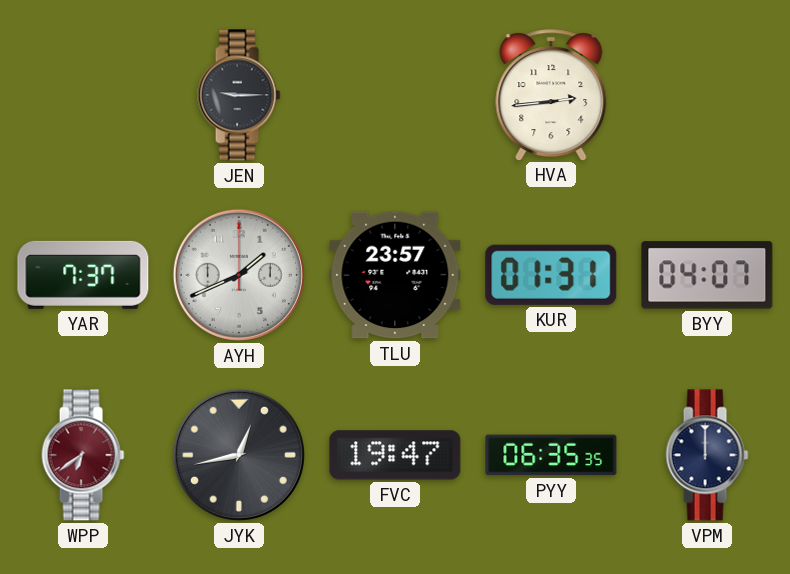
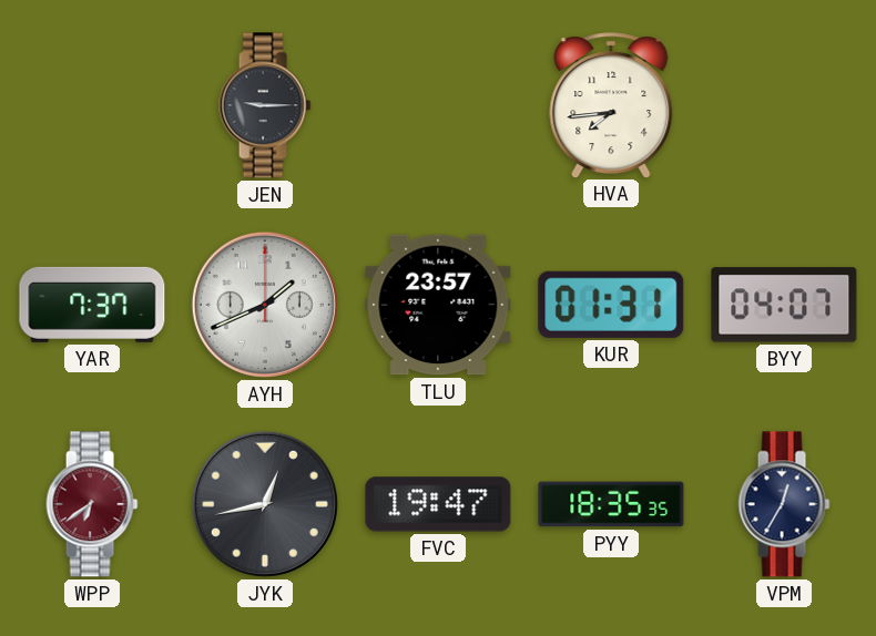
HVA: 2:44 -> 7:44 (611, 105)
PYY: 06:35 -> 18:35 (611, 504)
VPM: 12:00 -> 12:35 (784, 504)
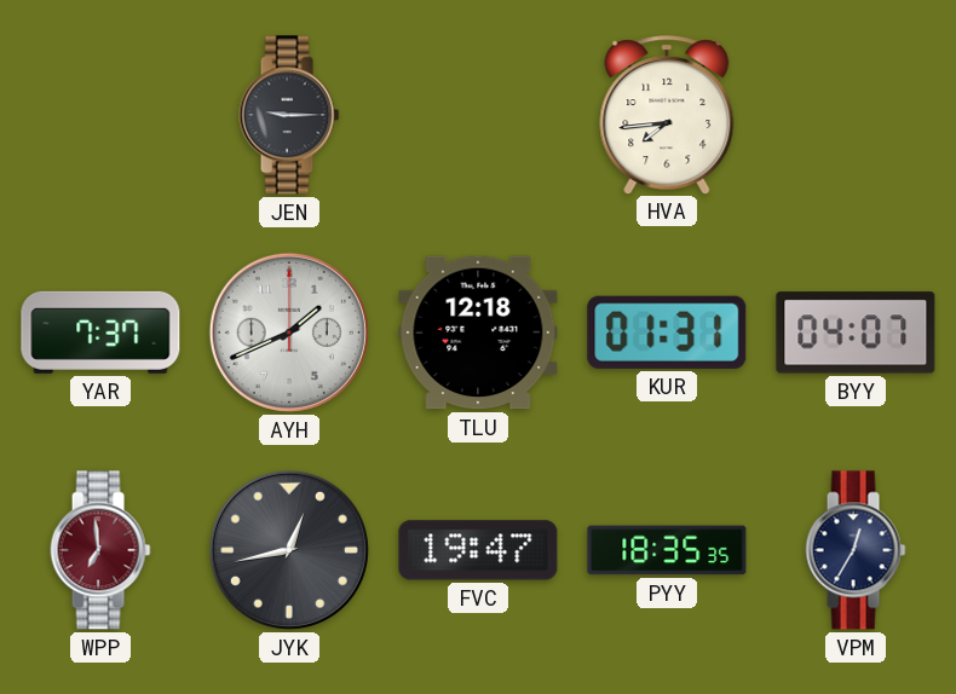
TLU: 23:57 -> 12:18 (478, 332)
WPP: 6:39 -> 6:59 (100, 550)
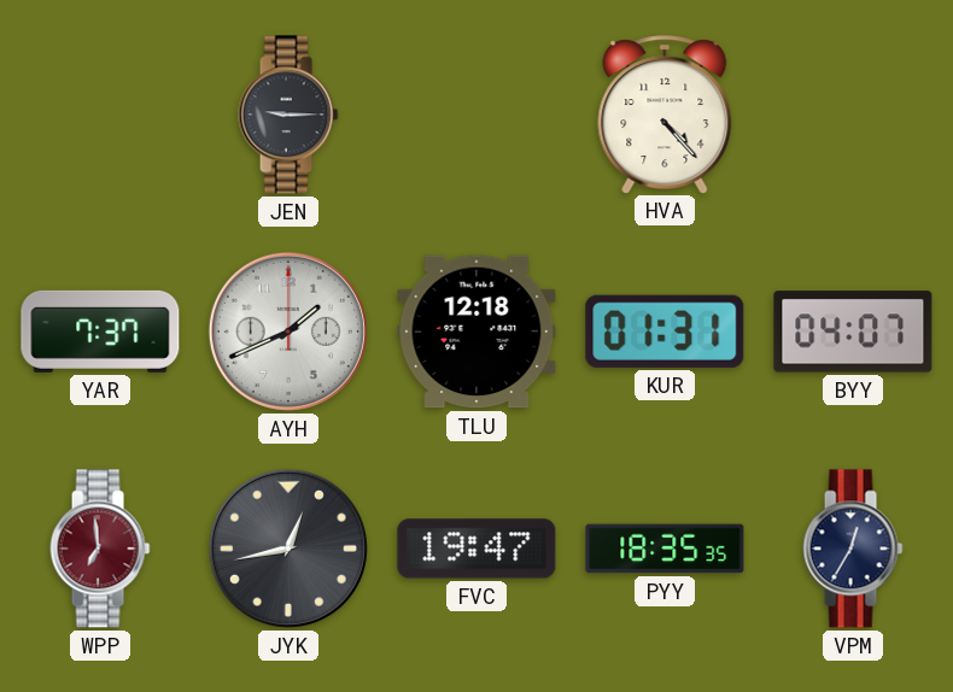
HVA: 7:44 -> 4:23 (665, 115)
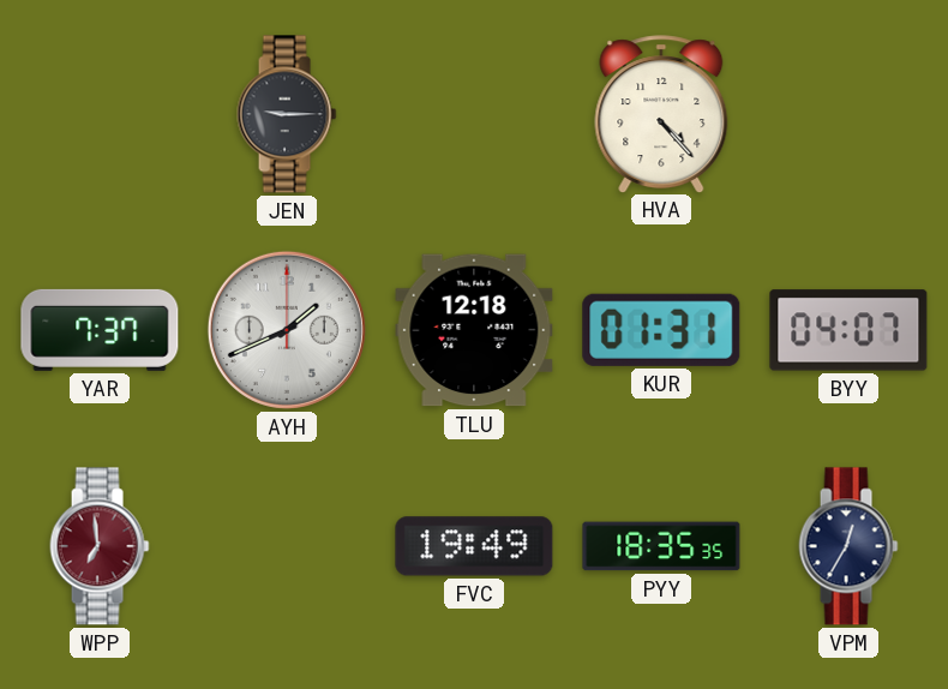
JYK: 12:43 -> none (288, 549)
FVC: 19:47 -> 19:49 (474, 546)
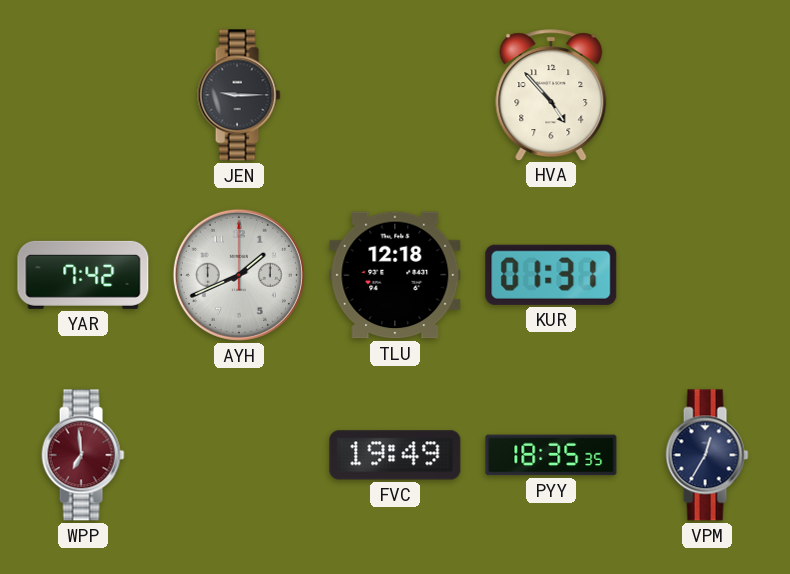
HVA: 4:23 -> 4:53 (551, 95)
YAR: 7:37 -> 7:42 (83, 275)
BYY: 04:07 -> none (848, 330)
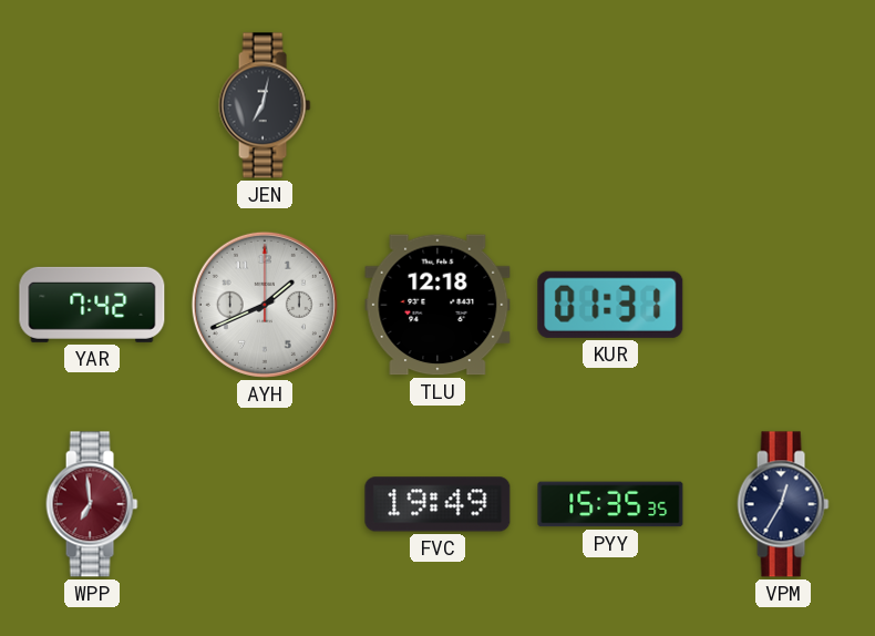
JEN: 9:15 -> 7:02 (265, 105)
HVA: 4:53 -> none (551, 95)
PYY: 18:35 -> 15:35 (610, 504)
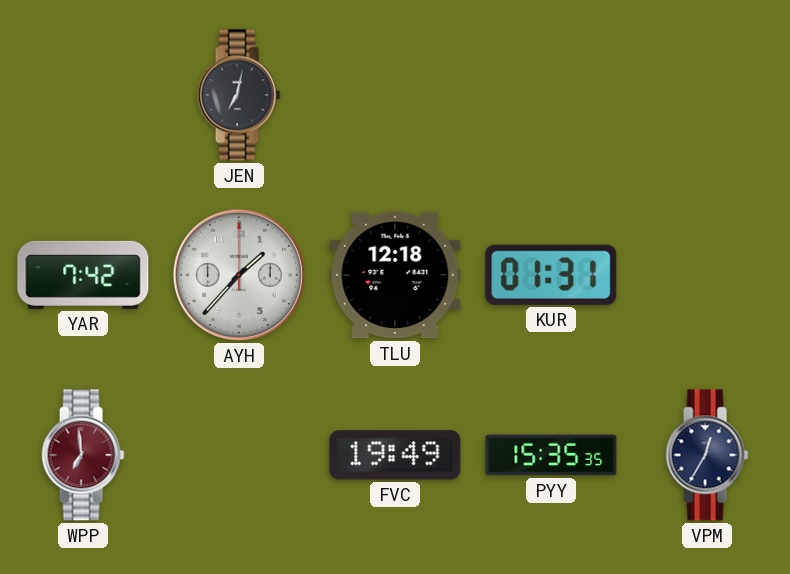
AYH: 1:41 -> 1:37 (239, 275)
